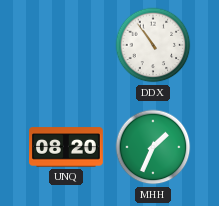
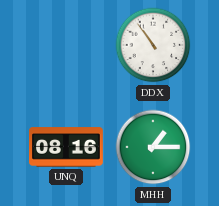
UNQ: 08:20 -> 08:16 (67, 147)
MHH: 1:34 -> 1:15 (153, 147)
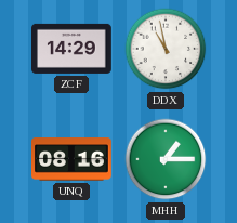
ZCF: none -> 14:29 (73, 49)
DDX: 10:54 -> 10:58 (166, 49)
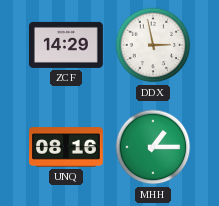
DDX: 10:58 -> 2:58 (153, 45)
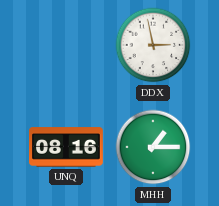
ZCF: 14:29 -> none (67, 45)
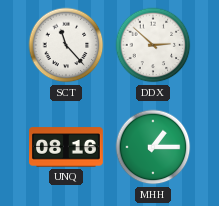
SCT: none -> 11:23 (66, 45)
DDX: 2:58 -> 2:52 (153, 45)
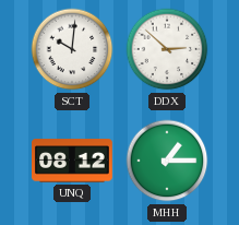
SCT: 11:23 -> 10:01 (72, 49)
UNQ: 08:16 -> 08:12 (73, 161)
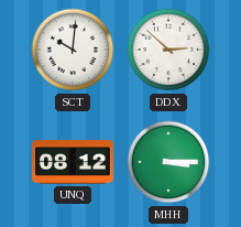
MHH: 1:15 -> 3:15 (168, 162)
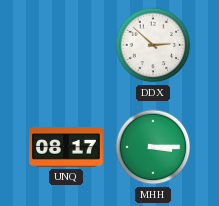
SCT: 10:01 -> none (73, 50)
UNQ: 08:12 -> 08:17 (67, 147)
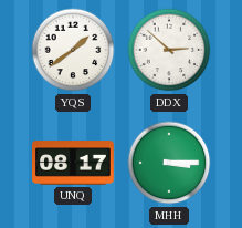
YQS: none -> 1:39 (73, 50)
